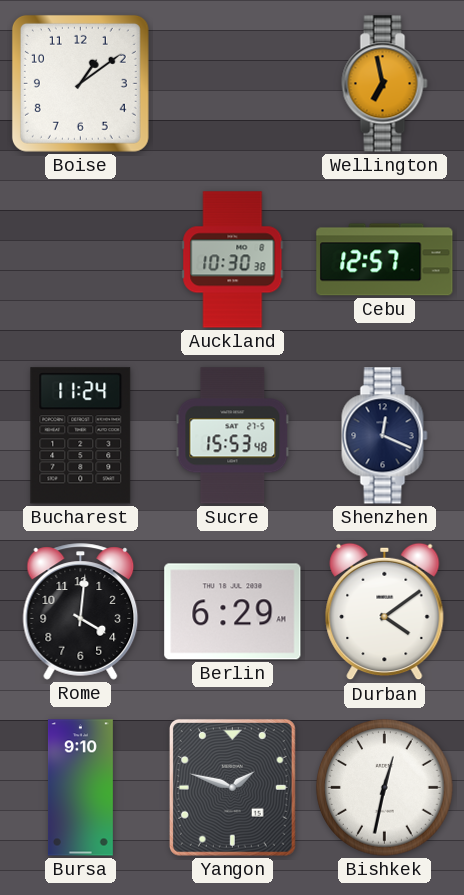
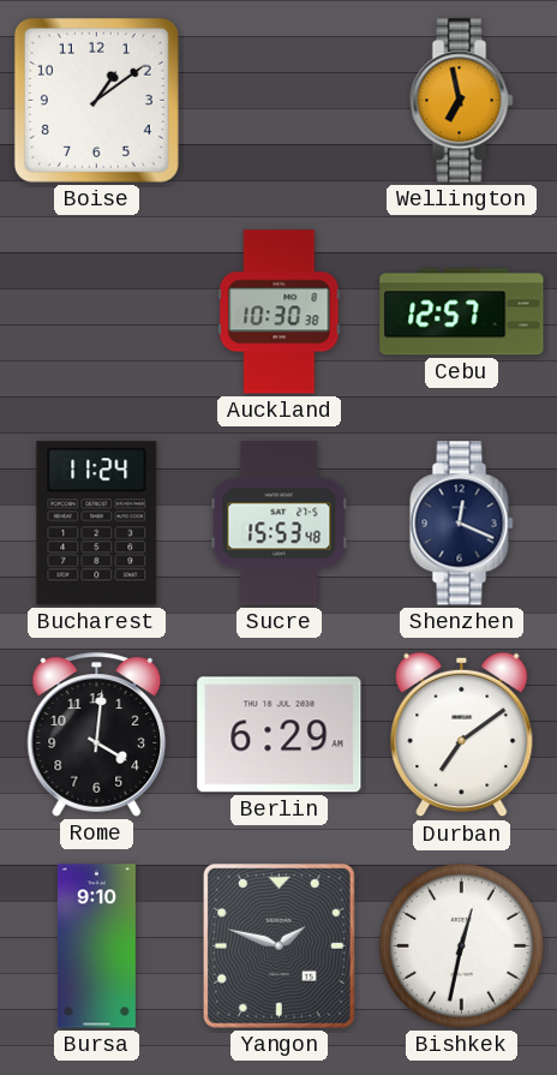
Durban: 4:09 -> 7:09 (462, 735)
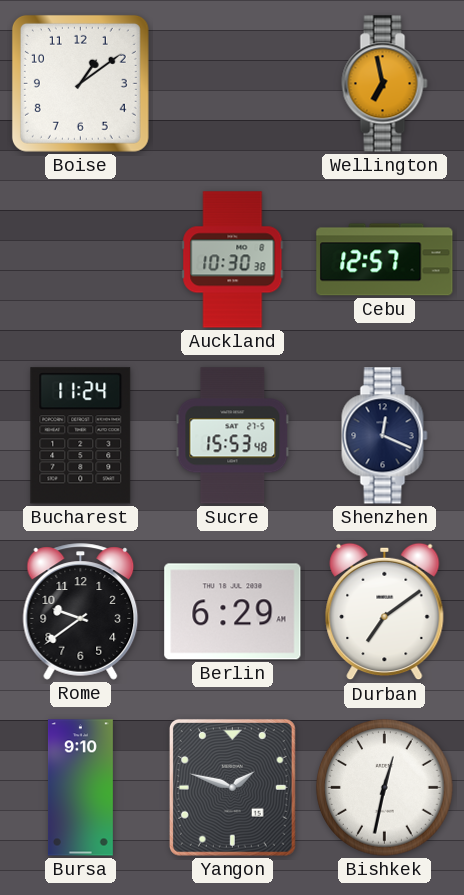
Rome: 4:01 -> 9:39 (81, 612)
